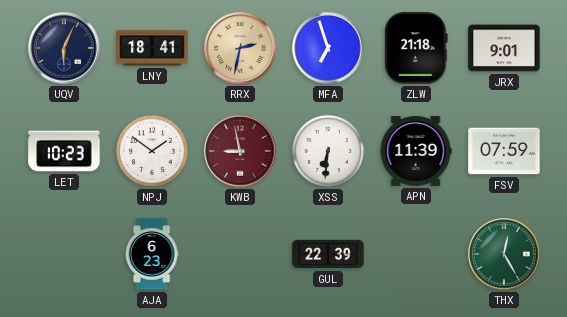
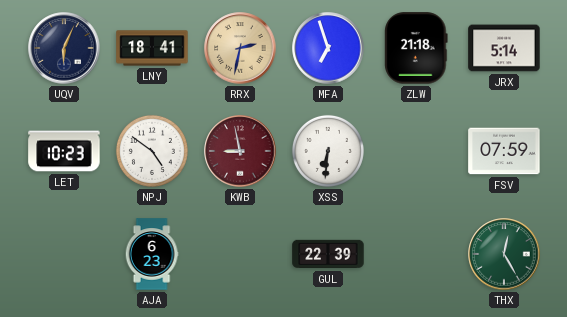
JRX: 9:01 -> 5:14 (504, 48)
NPJ: 1:51 -> 4:51 (152, 151)
APN: 11:39 -> none (416, 151)
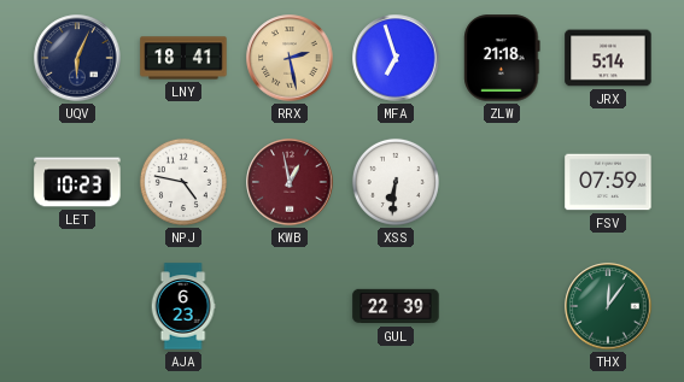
RRX: 2:32 -> 2:28 (290, 58)
NPJ: 4:51 -> 4:47 (183, 182)
KWB: 8:58 -> 12:58 (290, 182)
THX: 12:25 -> 12:06 (608, 306)
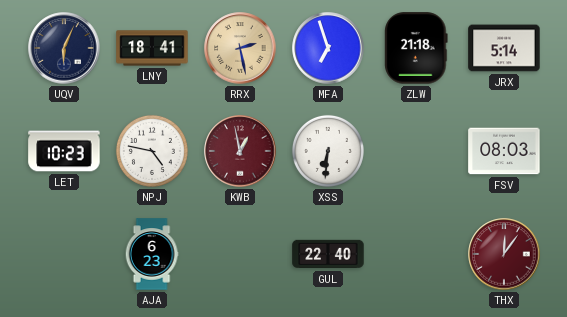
FSV: 07:59 -> 08:03 (504, 151)
GUL: 22:39 -> 22:40 (328, 254)
THX dial: green -> burgundy (504, 254)
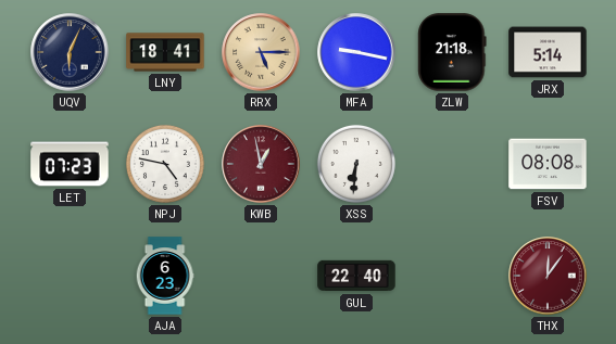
RRX: 2:28 -> 5:15 (261, 52)
MFA: 6:57 -> 9:17 (356, 52)
LET: 10:23 -> 07:23 (70, 164)
FSV: 08:03 -> 08:08 (548, 164)
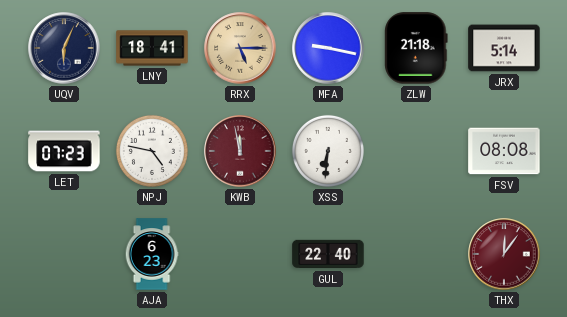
KWB: 12:58 -> 11:58 (240, 151)
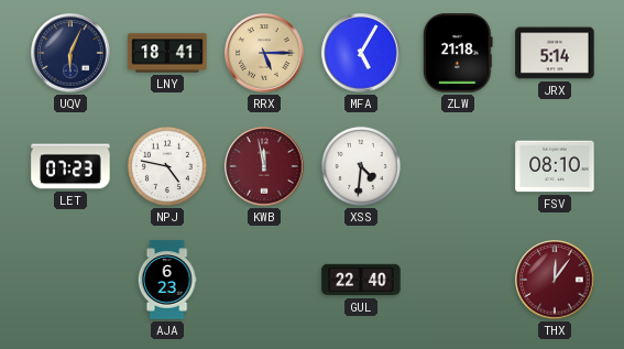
MFA: 9:17 -> 5:05 (361, 53)
XSS: 6:31 -> 4:31 (361, 166)
FSV: 08:08 -> 08:10 (555, 166)
